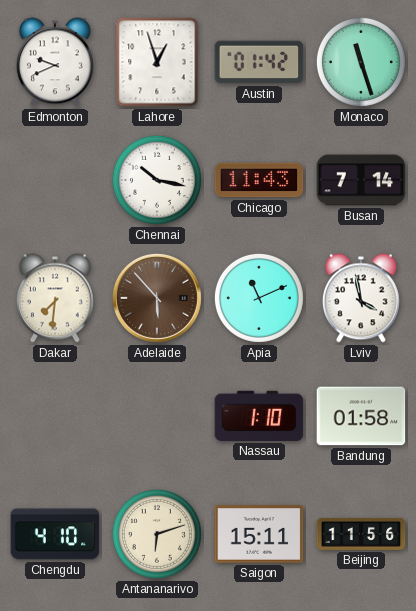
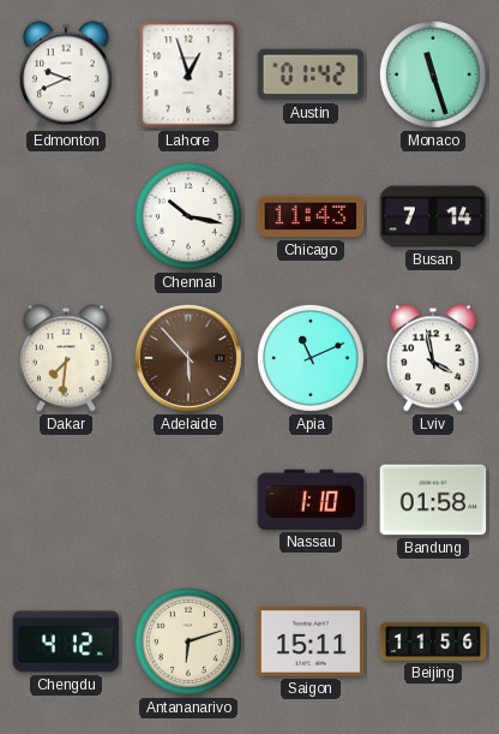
Chengdu: 4:10 -> 4:12 (66, 641)
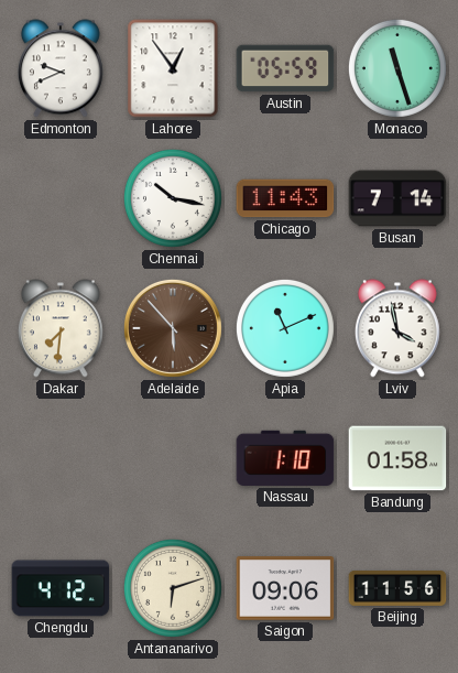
Lahore: 12:57 -> 12:54 (173, 68)
Austin: 01:42 -> 05:59 (285, 68)
Saigon: 15:11 -> 09:06 (285, 588)
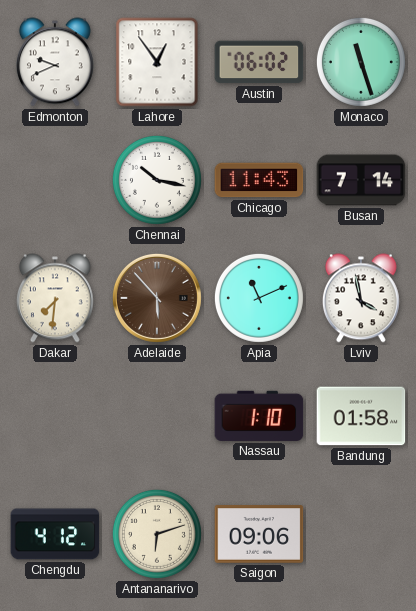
Austin: 05:59 -> 06:02 (259, 62)
Beijing: 11:56 -> none (397, 588)
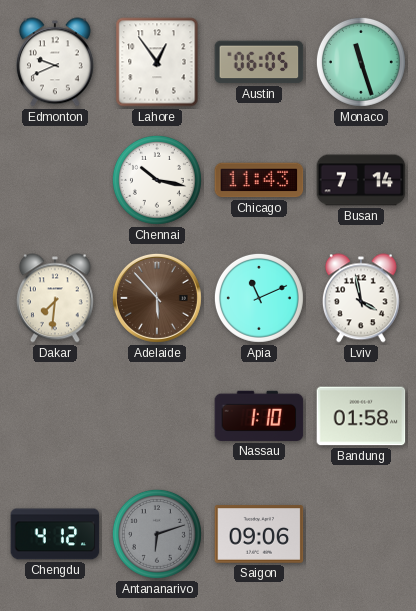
Austin: 06:02 -> 06:05 (259, 62)
Antananarivo dial: cream -> grey (157, 534)
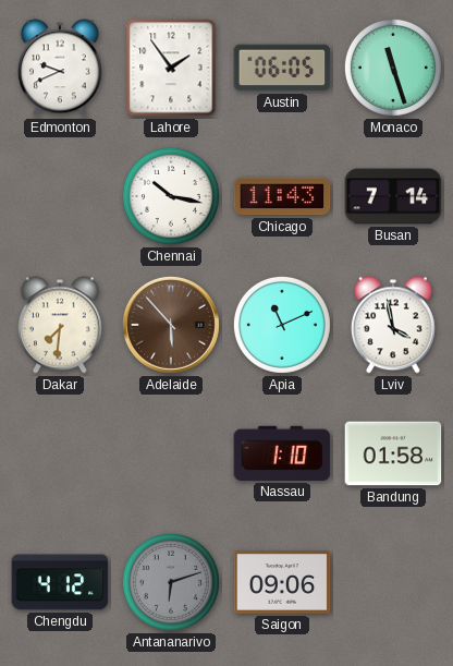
Lahore: 12:54 -> 1:54 (171, 68)
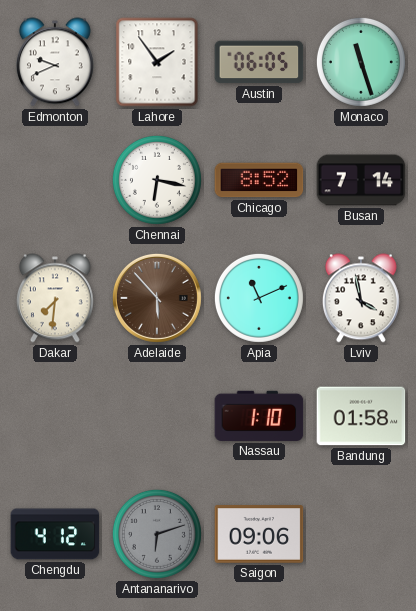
Chennai: 10:17 -> 6:17 (157, 180)
Chicago: 11:43 -> 8:52 (259, 180)
